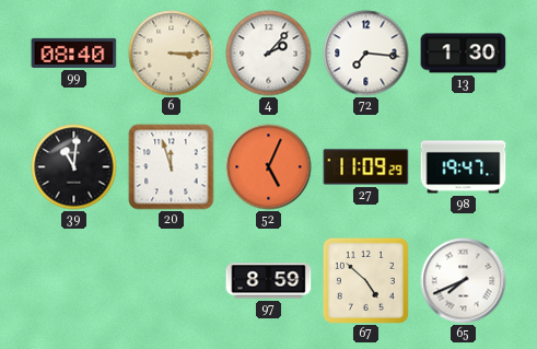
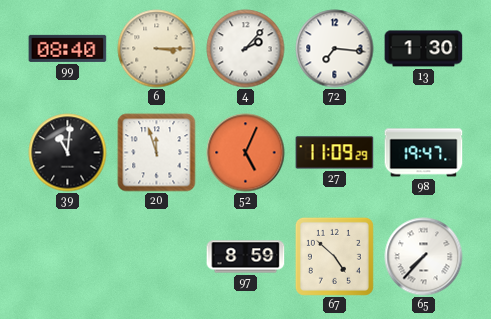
65: 7:41 -> 7:37 (424, 257)
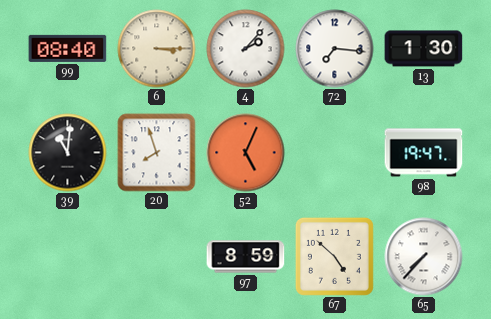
20: 11:57 -> 7:57 (157, 153)
27: 11:09 -> none (335, 153)
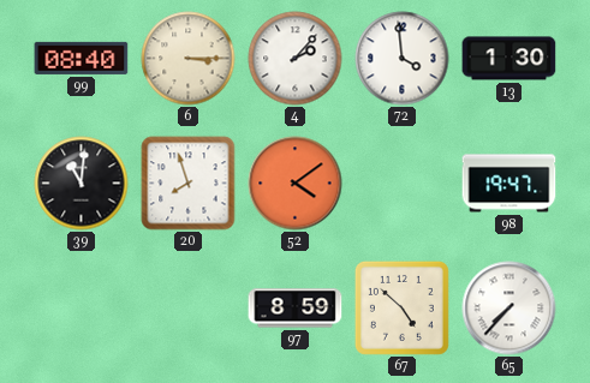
72: 7:16 -> 3:59 (403, 59)
52: 5:04 -> 4:09 (296, 184)
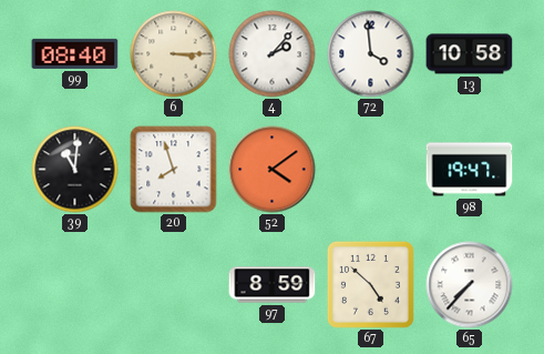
13: 1:30 -> 10:58 (470, 54)
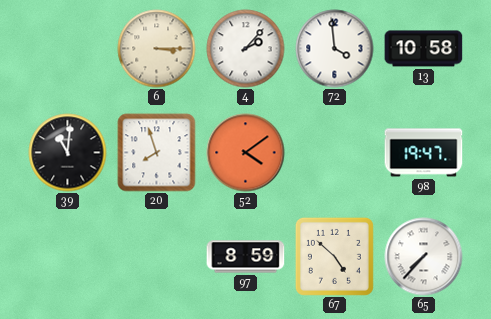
99: 08:40 -> none (75, 53)
